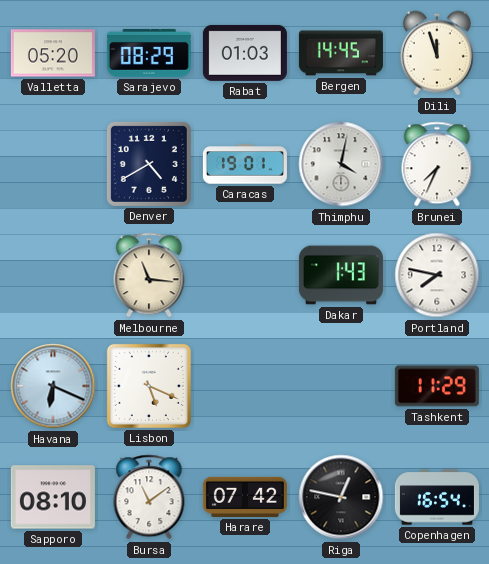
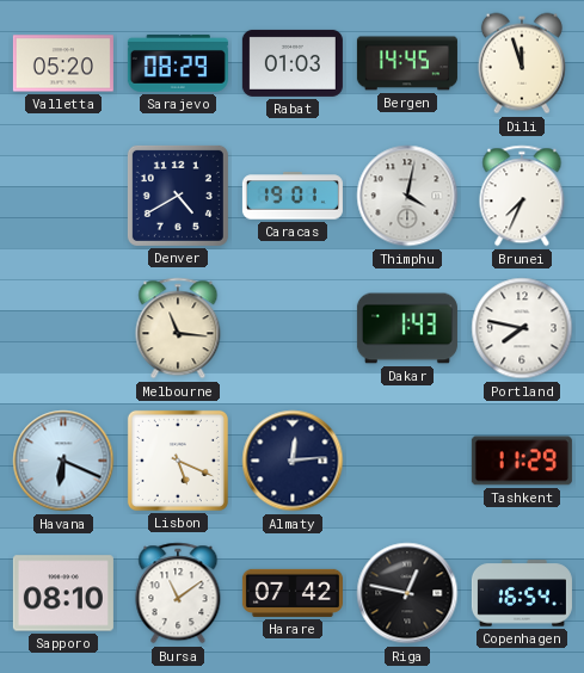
Almaty: none -> 12:14 (293, 461)
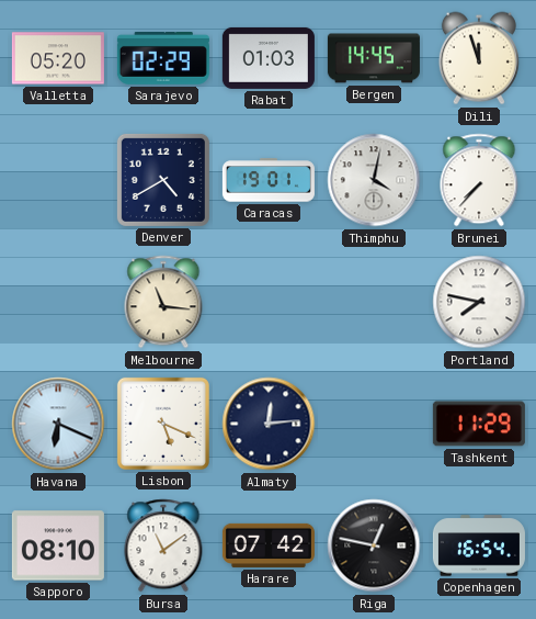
Sarajevo: 08:29 -> 02:29 (163, 58)
Brunei: 7:34 -> 7:37 (479, 180)
Dakar: 1:43 -> none (407, 328)
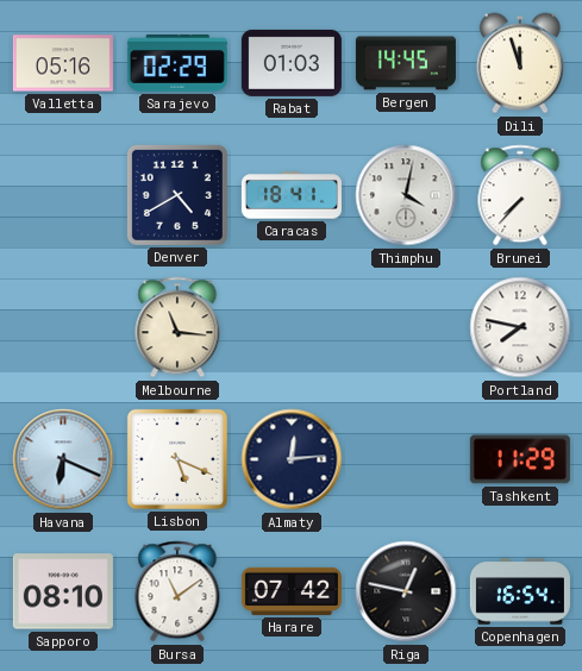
Valletta: 05:20 -> 05:16 (63, 63)
Caracas: 19:01 -> 18:41 (292, 195)
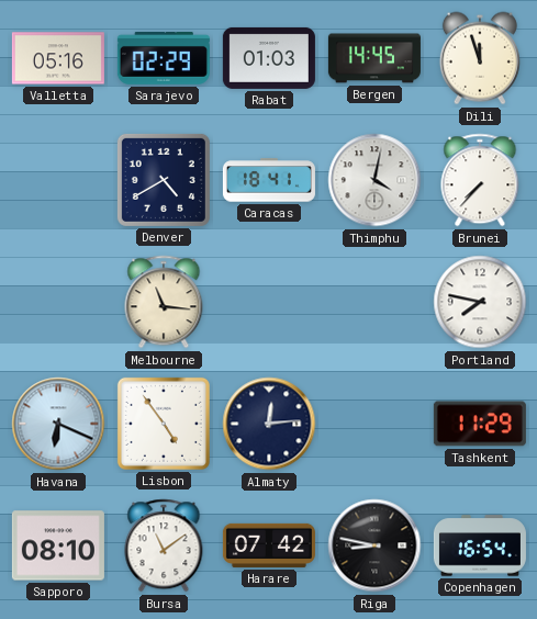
Lisbon: 5:19 -> 4:54 (164, 424)
Riga: 12:47 -> 8:47 (374, 545)
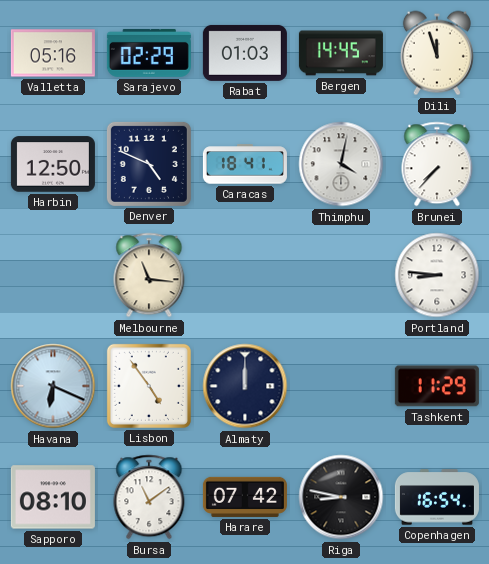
Harbin: none -> 12:50 (53, 164)
Denver: 4:40 -> 4:49 (149, 164)
Portland: 7:47 -> 8:46 (437, 275)
Almaty: 12:14 -> 12:00 (245, 386)
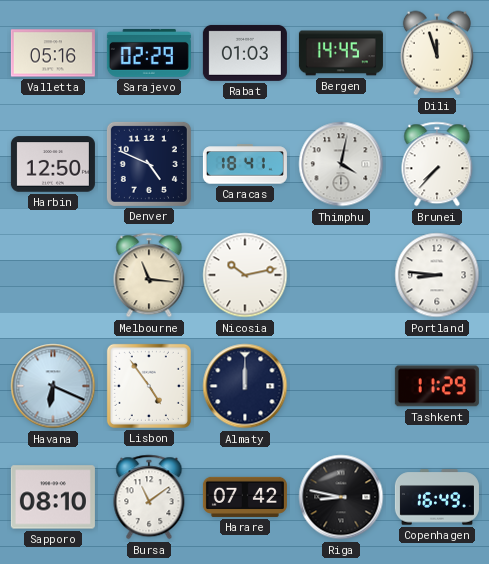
Nicosia: none -> 10:13 (245, 275)
Copenhagen: 16:54 -> 16:49 (437, 497)
